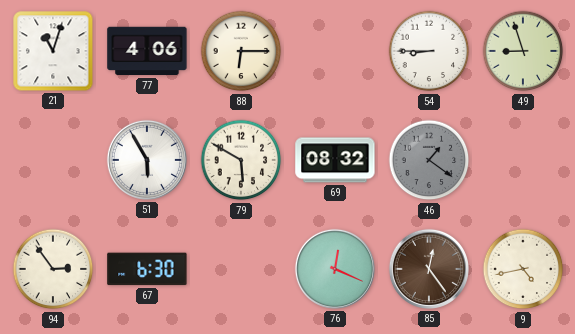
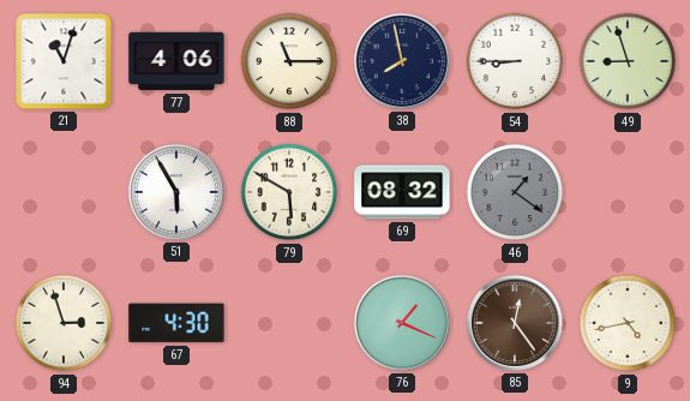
88: 6:15 -> 11:15 (289, 61)
38: none -> 7:58 (402, 61)
94: 2:54 -> 2:57 (64, 323)
67: 6:30 -> 4:30 (176, 323)
76: 12:19 -> 1:19 (402, 323)
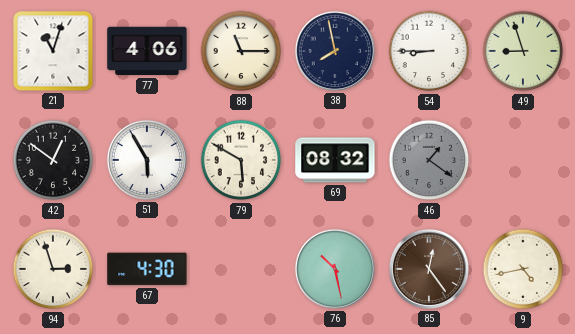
42: none -> 12:51 (53, 160)
76: 1:19 -> 10:28 (335, 269)
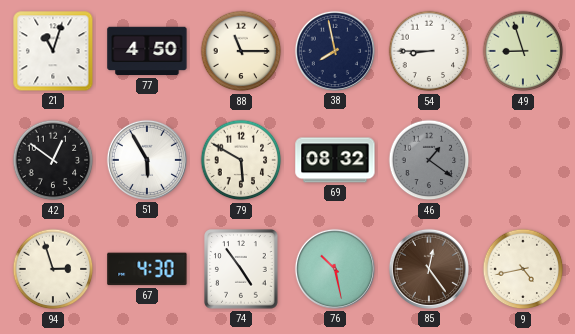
77: 4:06 -> 4:50 (147, 51)
74: none -> 4:54 (241, 269)
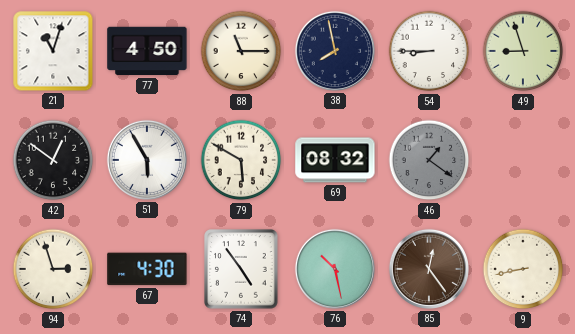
9: 4:43 -> 8:43 (523, 269)
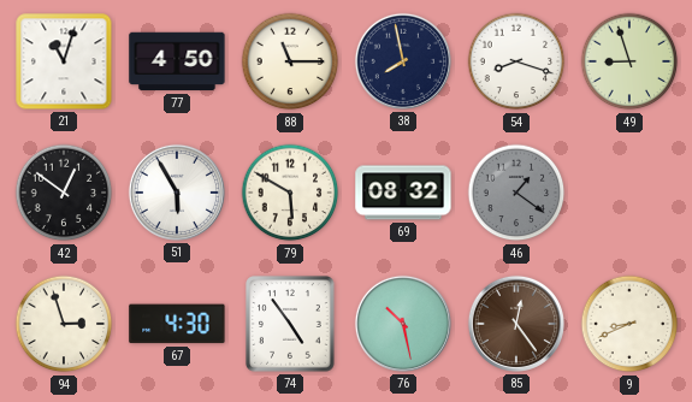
54: 8:45 -> 8:18 (516, 61)
9: 8:43 -> 8:41 (629, 324)
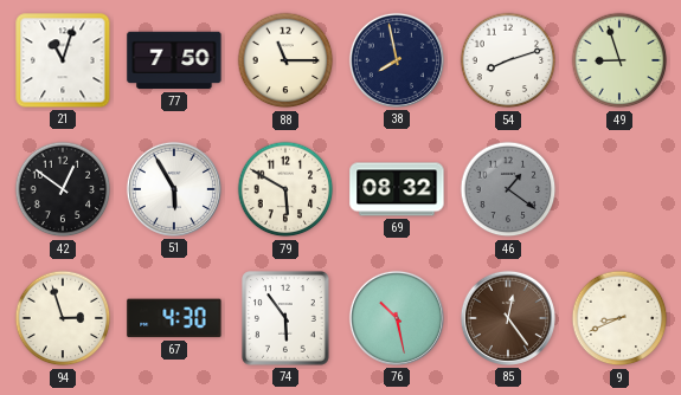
77: 4:50 -> 7:50 (174, 60)
54: 8:18 -> 8:12 (508, 60)
74: 4:54 -> 5:54 (285, 318)
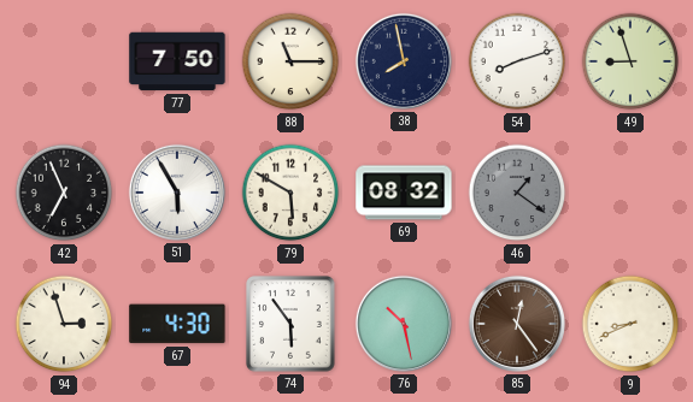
21: 11:03 -> none (63, 60)
42: 12:51 -> 6:56 (64, 193)
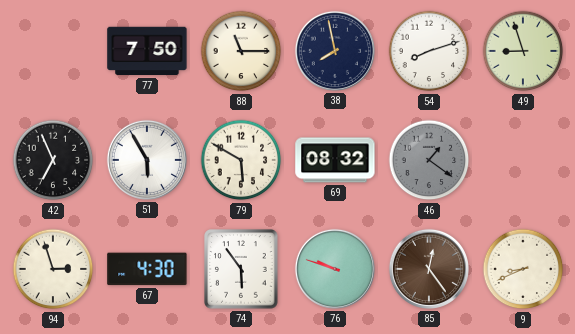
76: 10:28 -> 9:48 (335, 269)
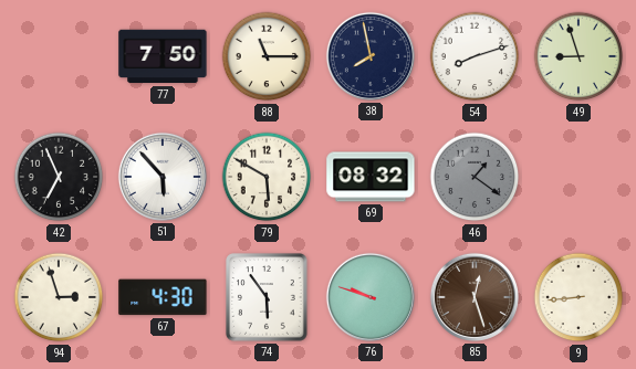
51: 5:55 -> 5:53 (163, 177)
85: 12:24 -> 12:27 (475, 297)
9: 8:41 -> 8:44 (578, 297)
